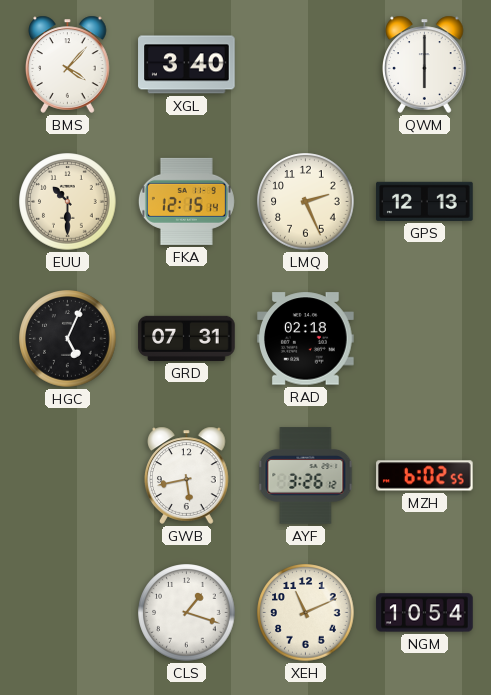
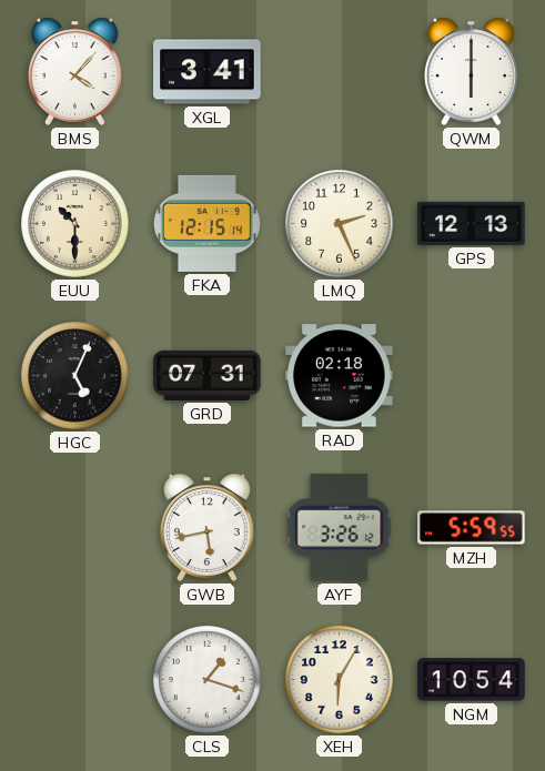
XGL: 3:40 -> 3:41 (208, 72)
MZH: 6:02 -> 5:59 (472, 528)
XEH: 11:11 -> 6:05 (340, 680)
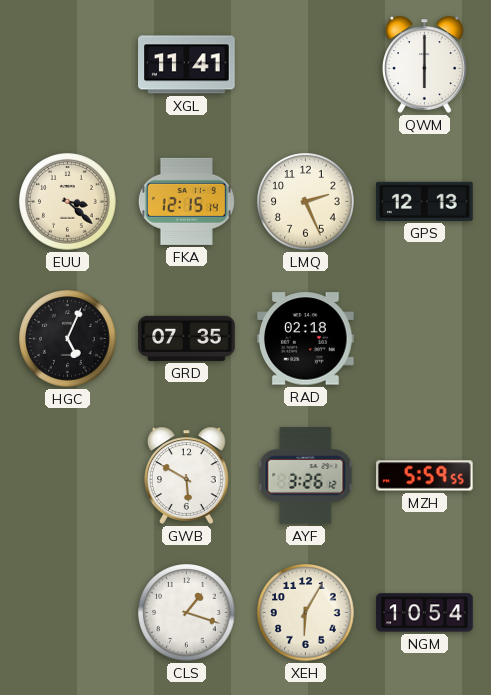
BMS: 4:07 -> none (75, 71)
XGL: 3:41 -> 11:41 (187, 65)
EUU: 10:30 -> 3:22 (68, 202)
GRD: 07:31 -> 07:35 (187, 338)
GWB: 5:43 -> 5:50 (187, 475)
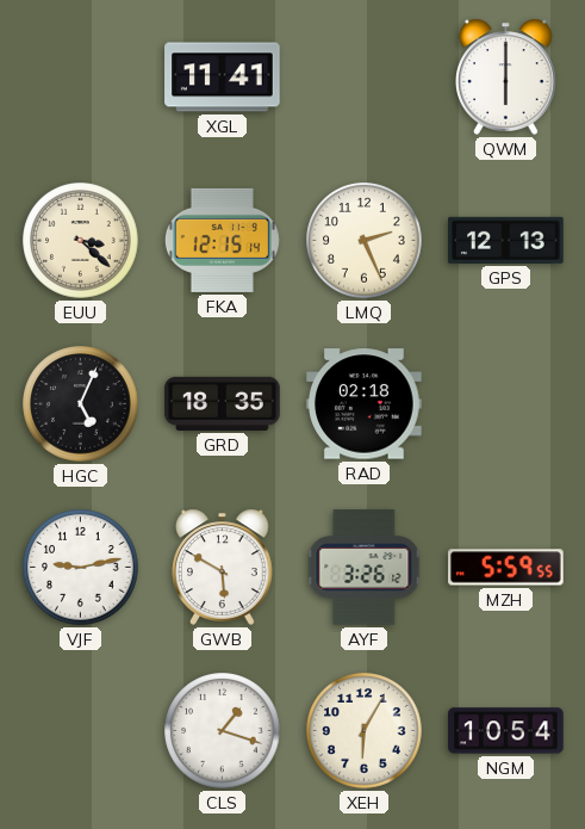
GRD: 07:35 -> 18:35 (223, 403)
VJF: none -> 9:13 (81, 568)
